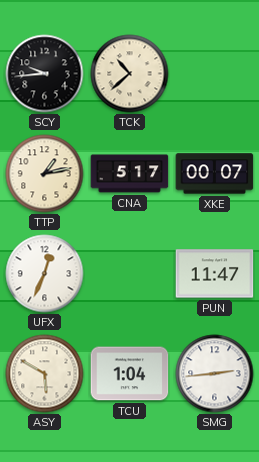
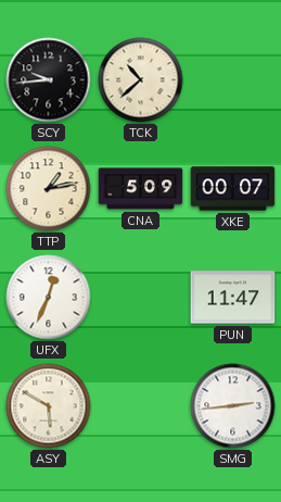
CNA: 5:17 -> 5:09 (141, 189)
TCU: 1:04 -> none (130, 374)
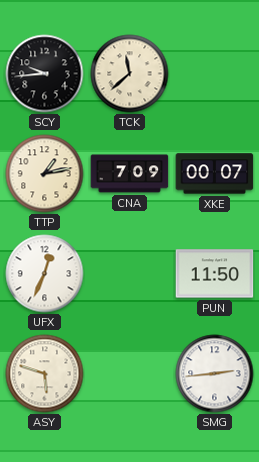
TCK: 10:38 -> 11:38 (130, 74)
CNA: 5:09 -> 7:09 (130, 174)
PUN: 11:47 -> 11:50 (215, 274)
ASY: 5:50 -> 5:48 (45, 374)
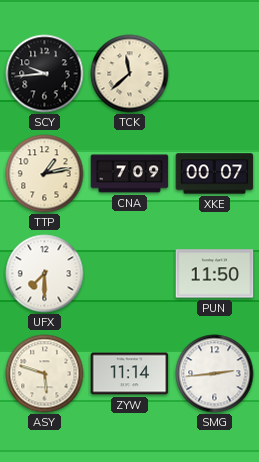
UFX: 12:34 -> 7:30 (45, 274)
ZYW: none -> 11:14 (130, 374)
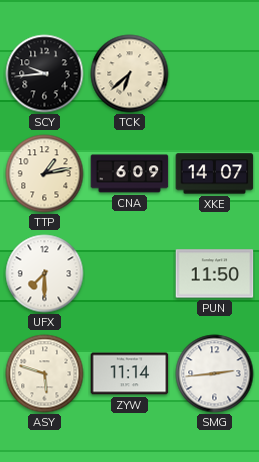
TCK: 11:38 -> 6:38 (130, 74)
CNA: 7:09 -> 6:09 (130, 174)
XKE: 00:07 -> 14:07 (215, 174)
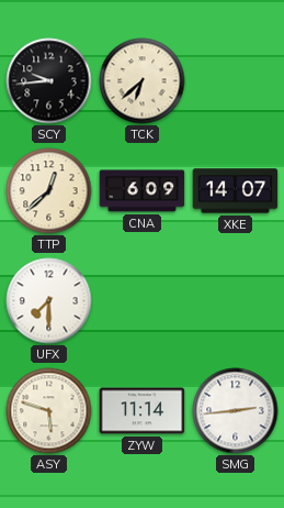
TTP: 1:13 -> 12:38 (49, 191)
PUN: 11:50 -> none (215, 274)
